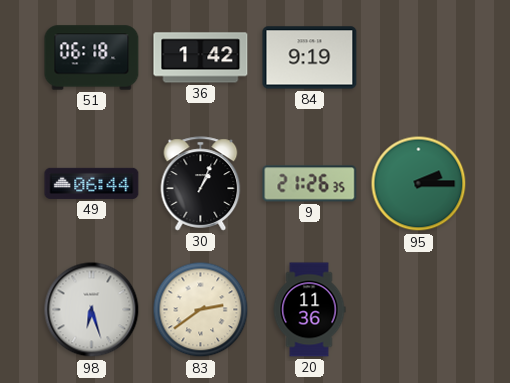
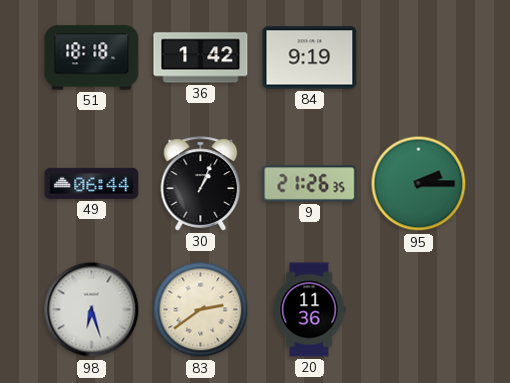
51: 06:18 -> 18:18 (92, 58)
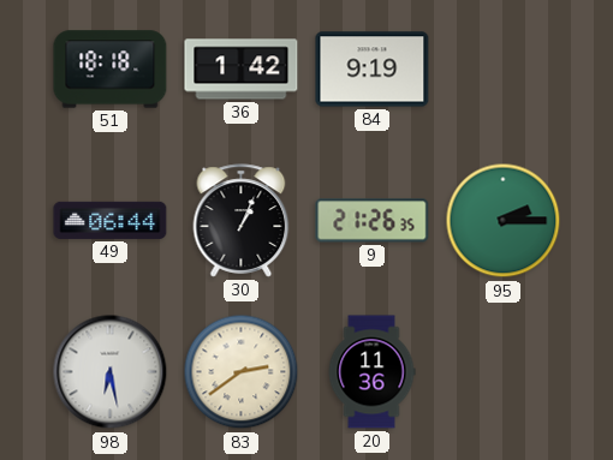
98: 6:27 -> 6:28 (111, 372)
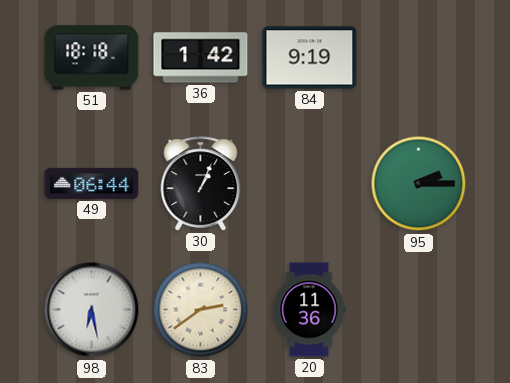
9: 21:26 -> none (373, 221)
